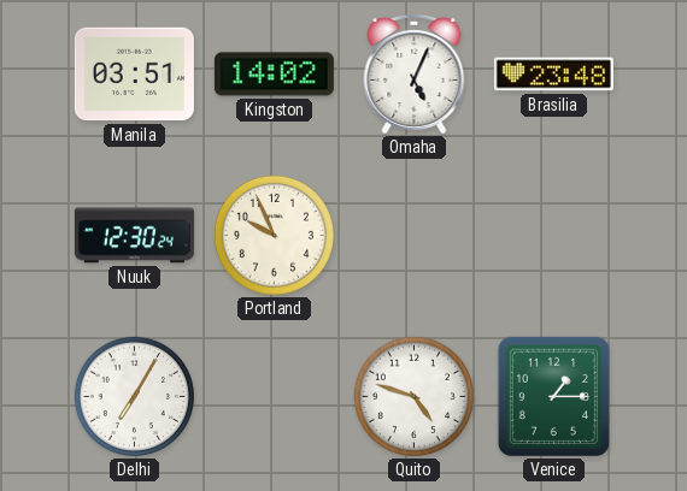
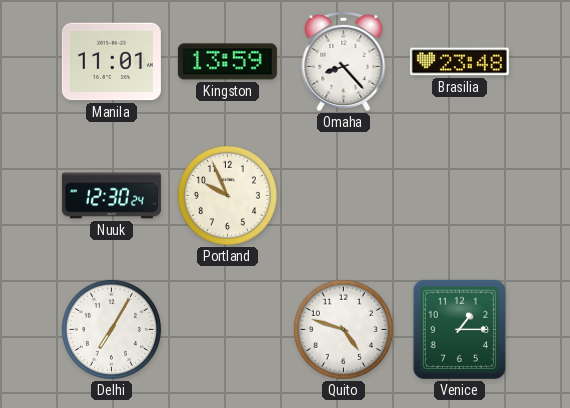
Manila: 03:51 -> 11:01 (111, 62)
Kingston: 14:02 -> 13:59 (227, 62)
Omaha: 5:04 -> 8:23 (344, 61)
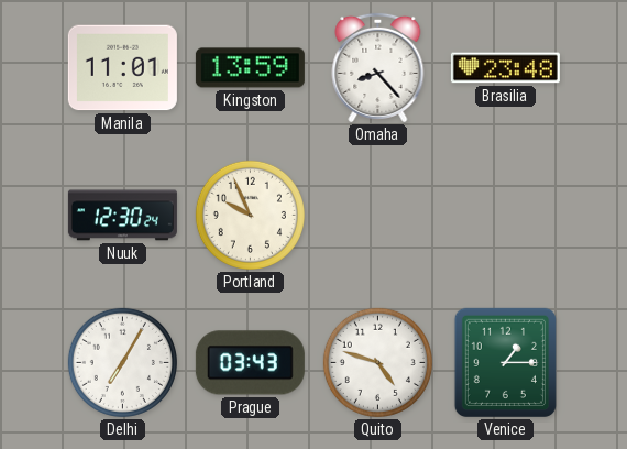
Prague: none -> 03:43 (250, 363)
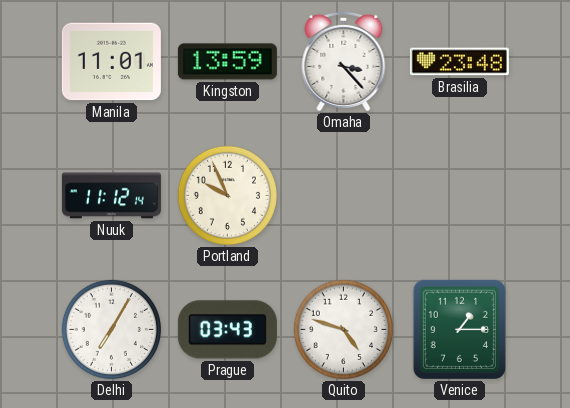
Omaha: 8:23 -> 3:23 (344, 61)
Nuuk: 12:30 -> 11:12 (111, 196)
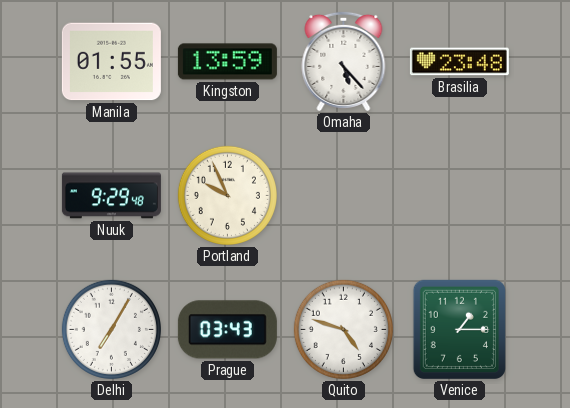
Manila: 11:01 -> 01:55 (111, 62)
Omaha: 3:23 -> 5:23 (344, 61)
Nuuk: 11:12 -> 9:29 (111, 196)
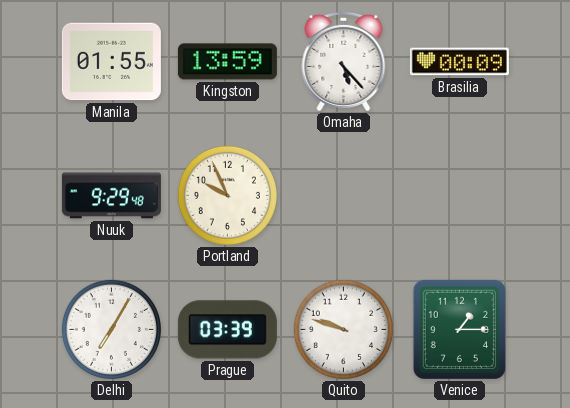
Brasilia: 23:48 -> 00:09 (459, 62)
Prague: 03:43 -> 03:39 (227, 330)
Quito: 4:48 -> 9:48 (343, 329)
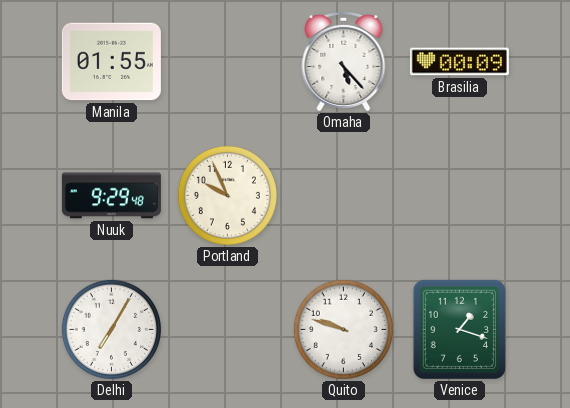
Kingston: 13:59 -> none (227, 62)
Prague: 03:39 -> none (227, 330)
Venice: 1:15 -> 1:18 (459, 329)
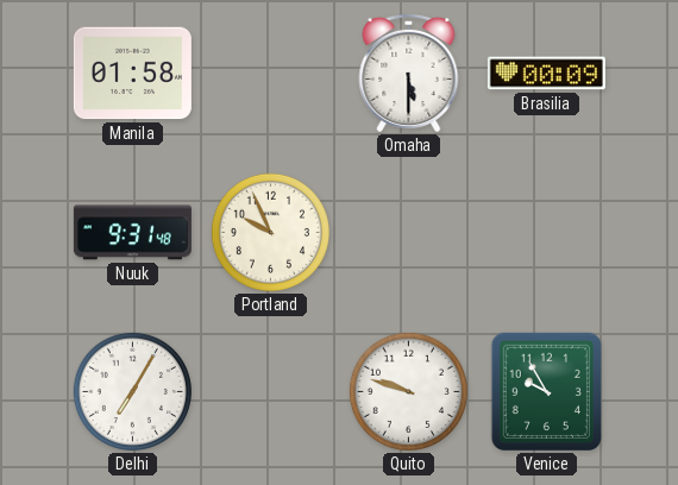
Manila: 01:55 -> 01:58 (132, 74)
Omaha: 5:23 -> 5:30 (409, 73)
Nuuk: 9:29 -> 9:31 (132, 233)
Venice: 1:18 -> 9:55 (546, 391)
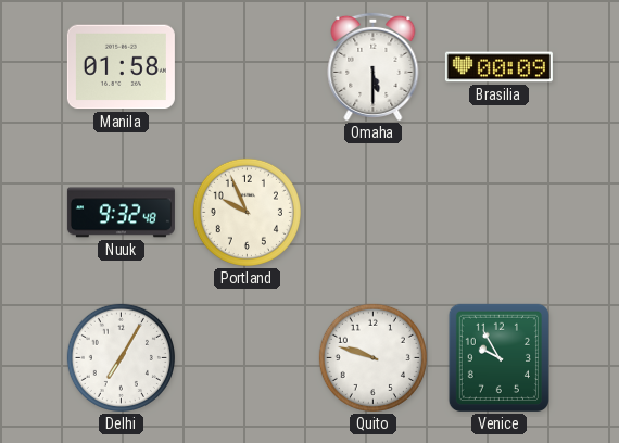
Nuuk: 9:31 -> 9:32 (121, 213)
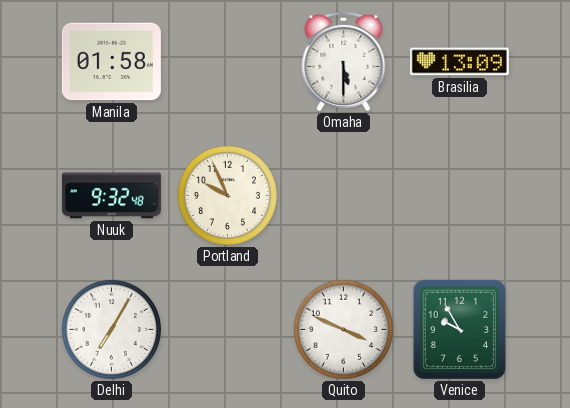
Brasilia: 00:09 -> 13:09 (459, 62)
Quito: 9:48 -> 3:49 (343, 329)
